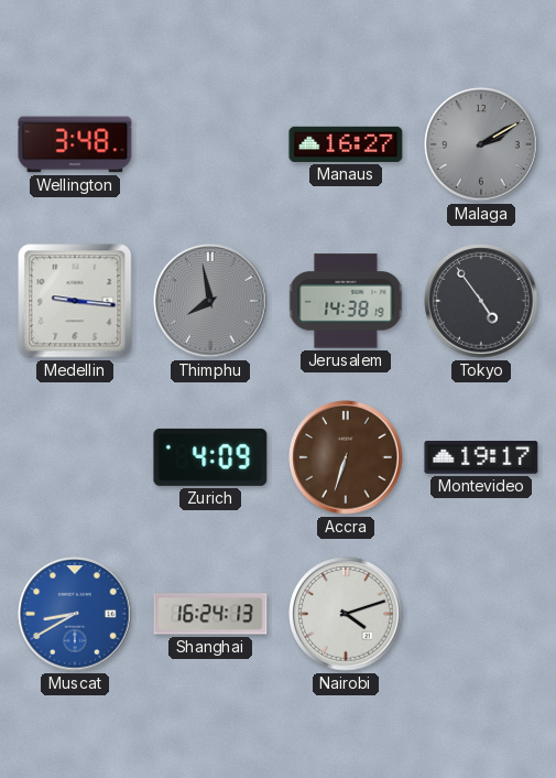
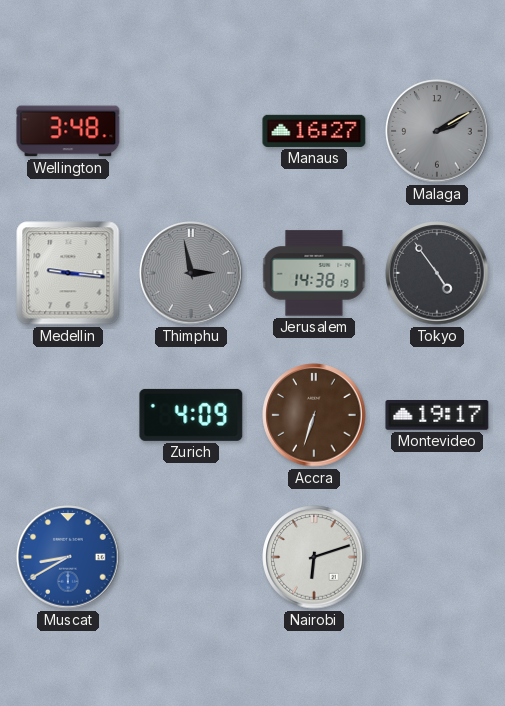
Thimphu: 7:58 -> 2:58 (191, 273)
Shanghai: 16:24 -> none (210, 614)
Nairobi: 4:12 -> 6:12 (314, 557)
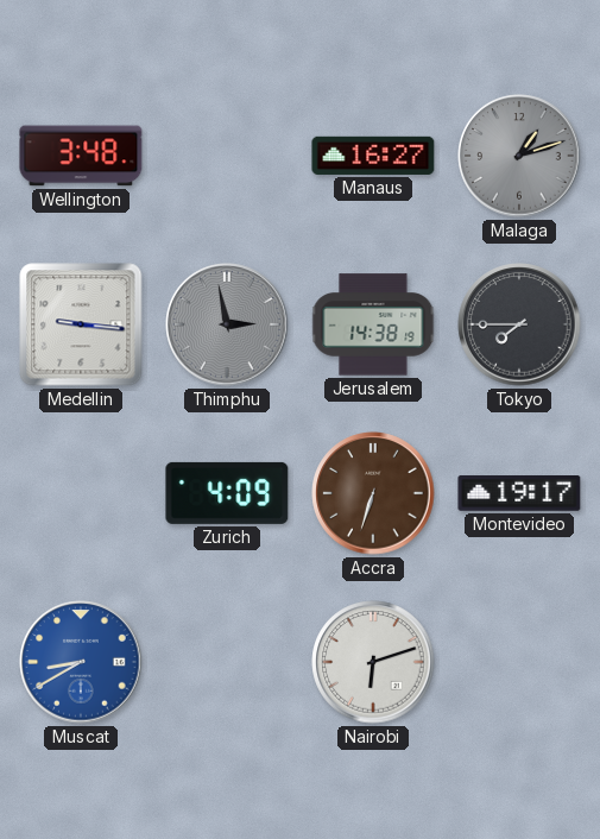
Malaga: 2:10 -> 1:12 (519, 156)
Tokyo: 4:54 -> 7:45 (519, 324)
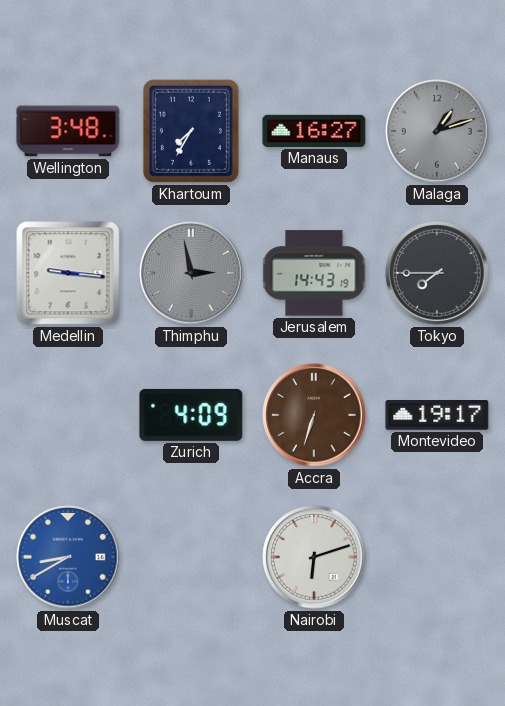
Khartoum: none -> 7:35 (191, 131)
Jerusalem: 14:38 -> 14:43 (314, 273)
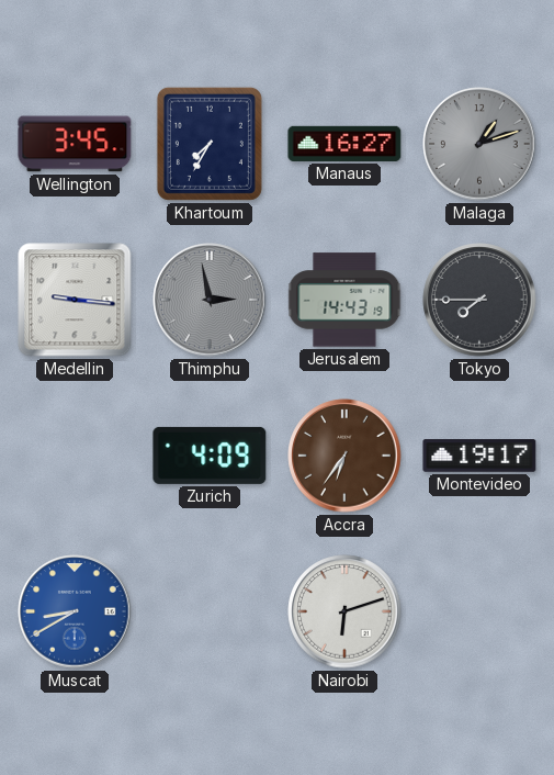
Wellington: 3:48 -> 3:45 (75, 144)
Accra: 6:33 -> 6:36 (344, 456)
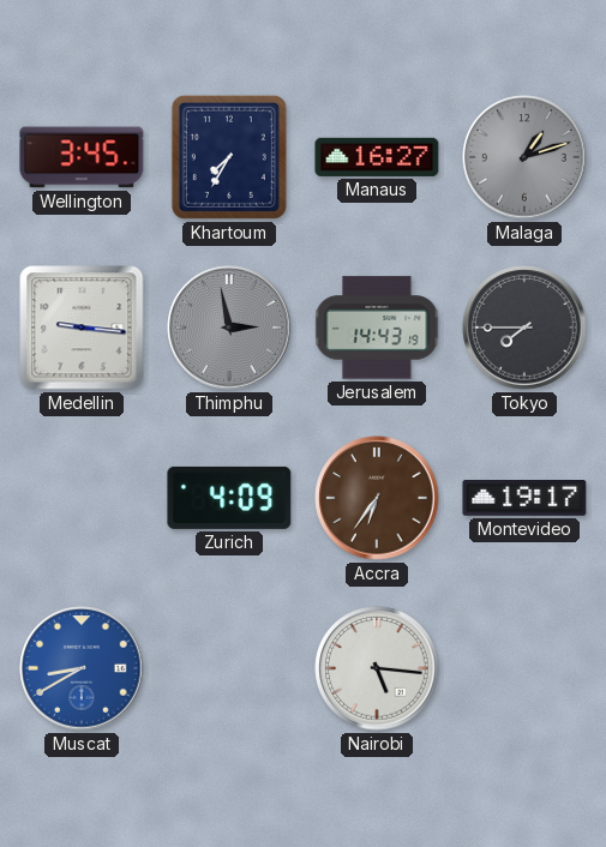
Nairobi: 6:12 -> 5:16 (377, 668)
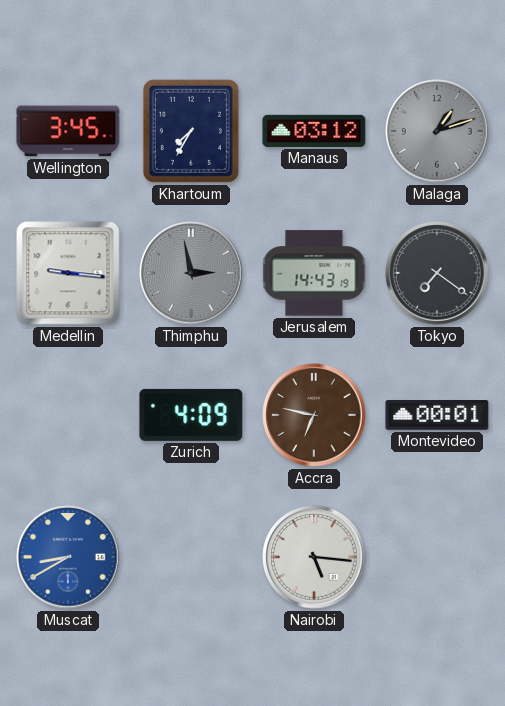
Manaus: 16:27 -> 03:12 (314, 131)
Tokyo: 7:45 -> 7:21 (437, 273)
Accra: 6:36 -> 6:47 (314, 415)
Montevideo: 19:17 -> 00:01 (437, 415)
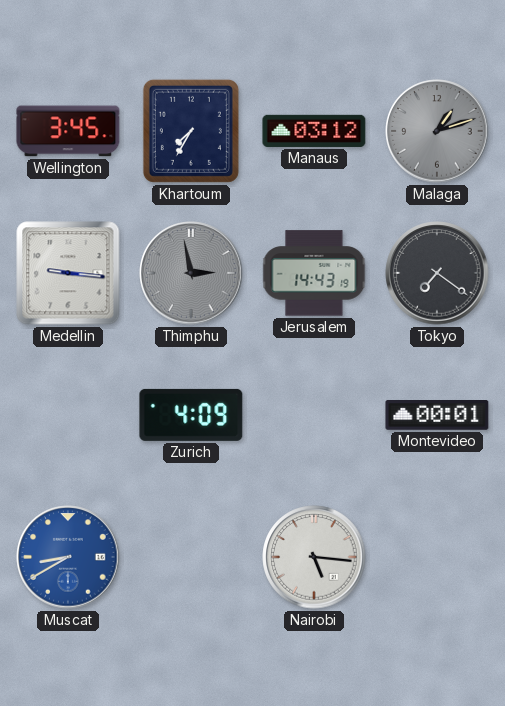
Accra: 6:47 -> none (314, 415)
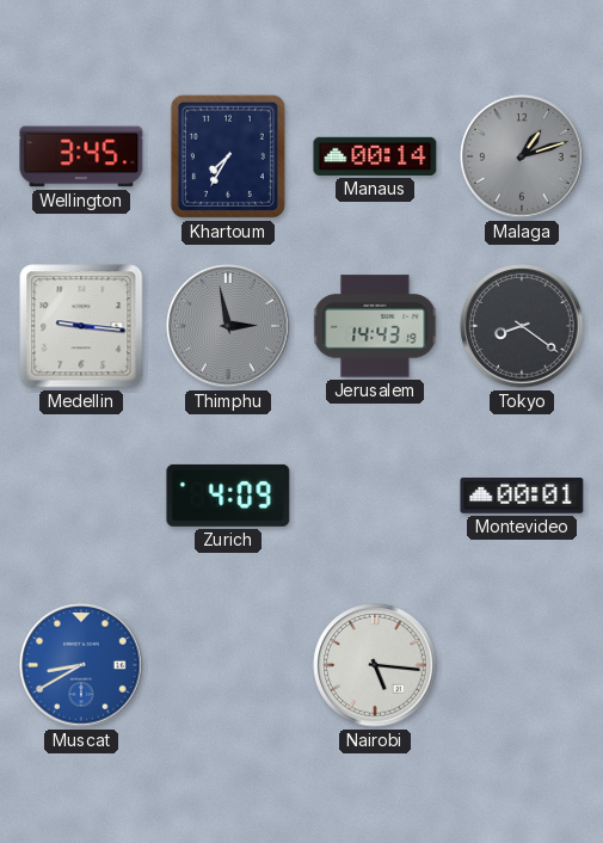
Manaus: 03:12 -> 00:14 (375, 156)
Tokyo: 7:21 -> 8:21 (522, 326)
